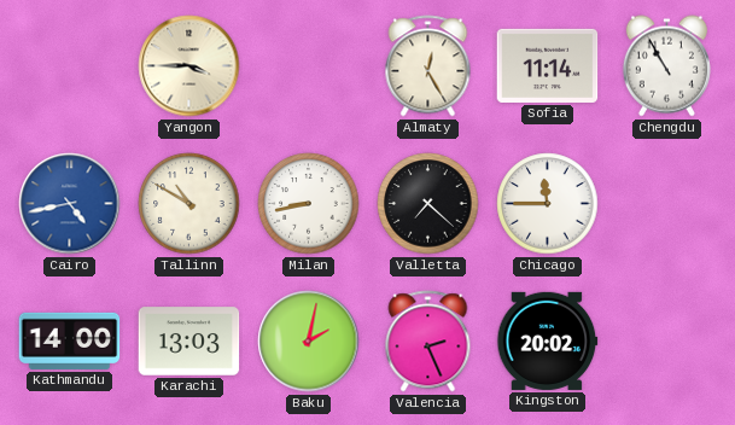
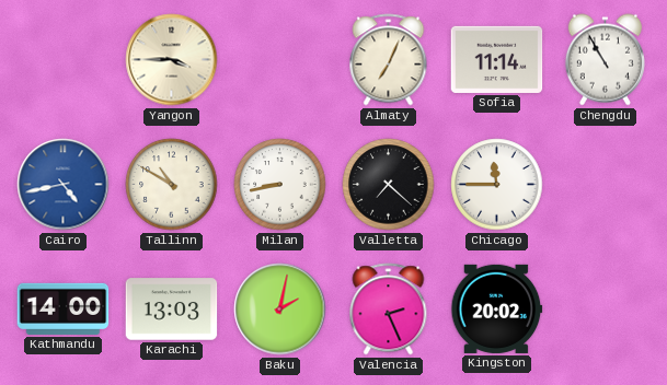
Almaty: 12:25 -> 7:04 (389, 60)
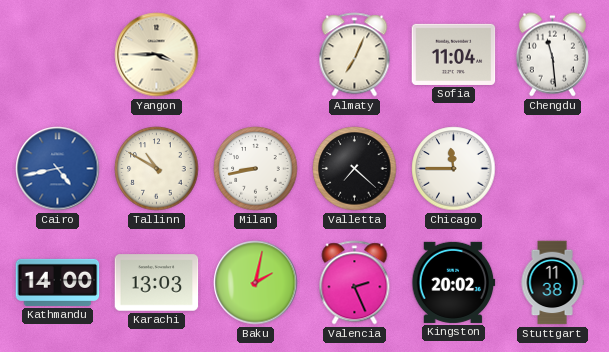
Sofia: 11:14 -> 11:04 (454, 54)
Chengdu: 10:55 -> 11:29 (552, 55)
Stuttgart: none -> 11:38 (552, 283)
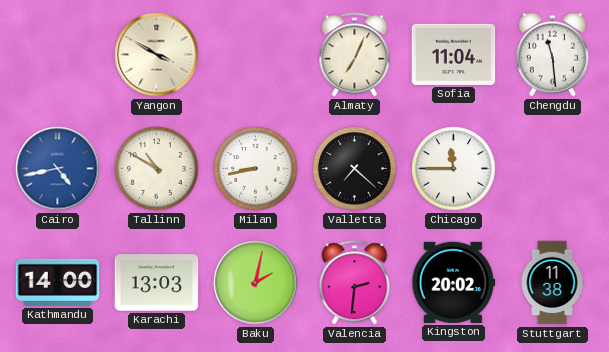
Yangon: 3:45 -> 3:50 (157, 55)
Valencia: 2:26 -> 2:31 (355, 283)
